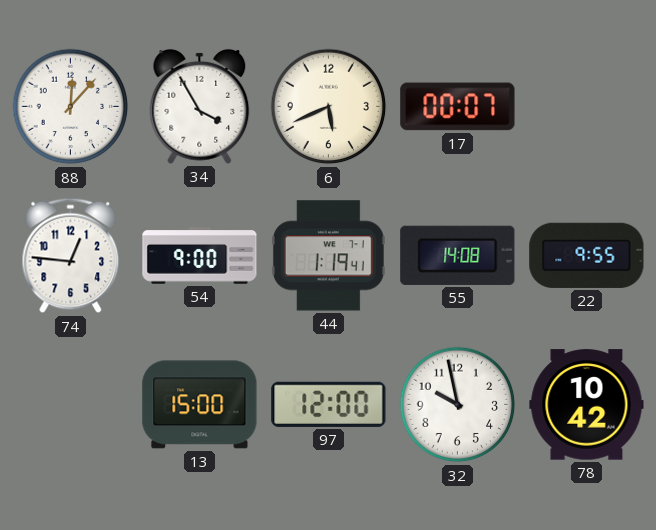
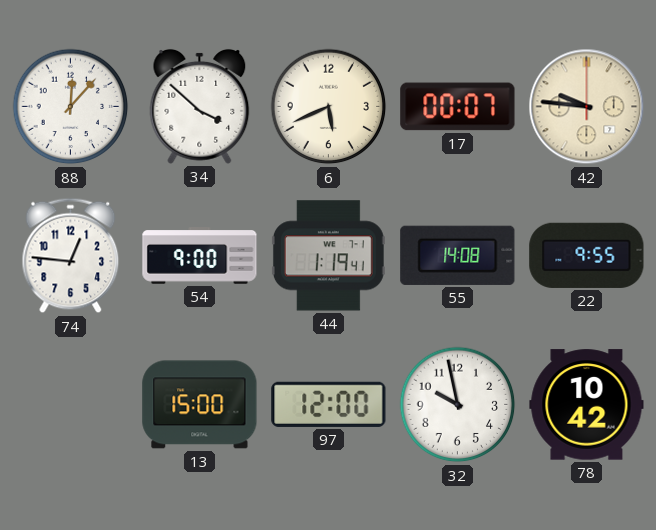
34: 3:55 -> 3:52 (200, 106)
42: none -> 9:46 (587, 107)
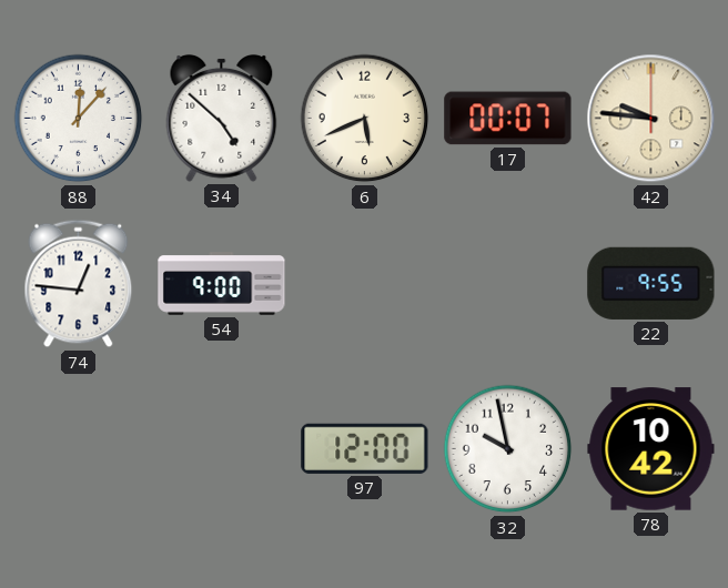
34: 3:52 -> 4:52 (222, 118)
44: 1:19 -> none (328, 256)
55: 14:08 -> none (458, 255)
13: 15:00 -> none (200, 405)
